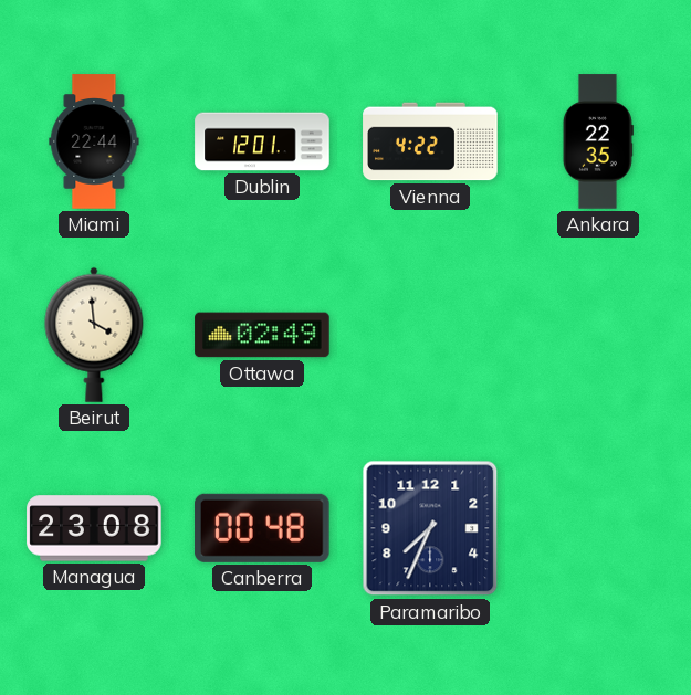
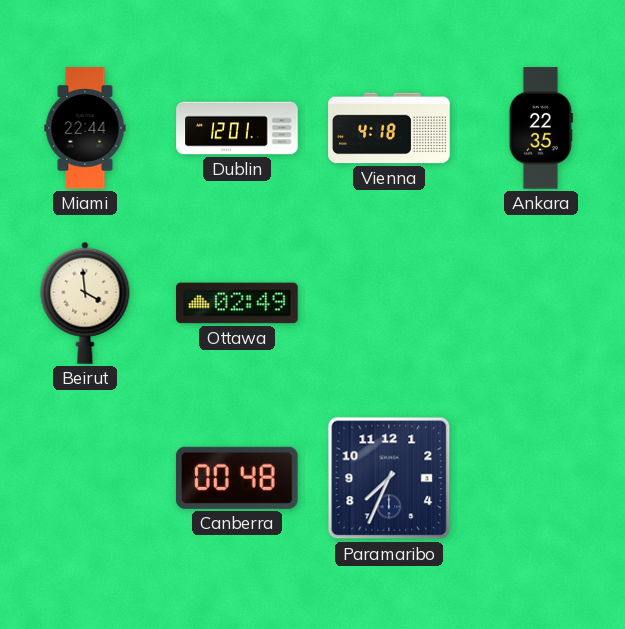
Vienna: 4:22 -> 4:18 (389, 128)
Managua: 23:08 -> none (94, 528)
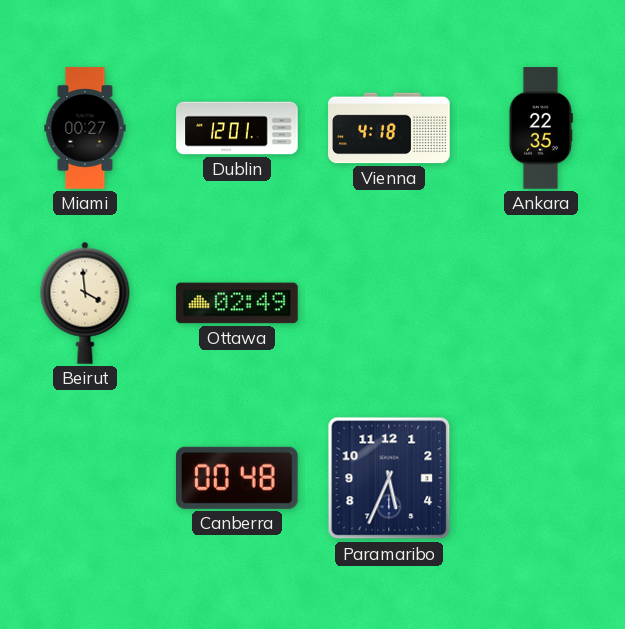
Miami: 22:44 -> 00:27 (85, 128)
Paramaribo: 7:34 -> 5:34 (389, 478)
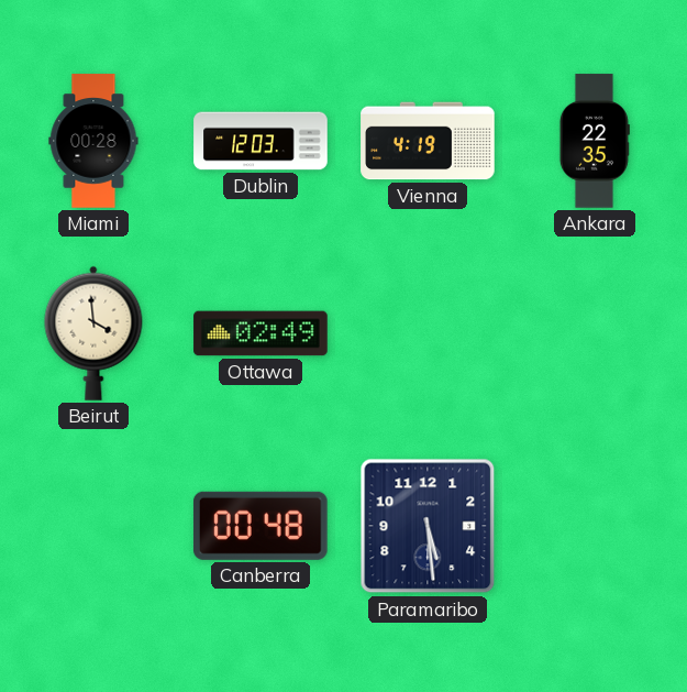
Miami: 00:27 -> 00:28 (93, 141)
Dublin: 12:01 -> 12:03 (261, 141)
Vienna: 4:18 -> 4:19 (428, 141)
Paramaribo: 5:34 -> 5:29 (428, 526)
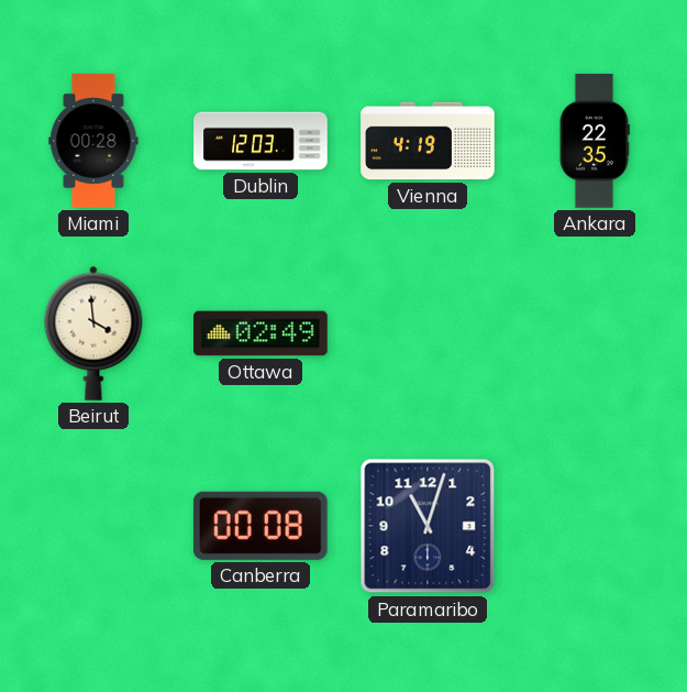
Canberra: 00:48 -> 00:08 (261, 526)
Paramaribo: 5:29 -> 11:03 (428, 526)
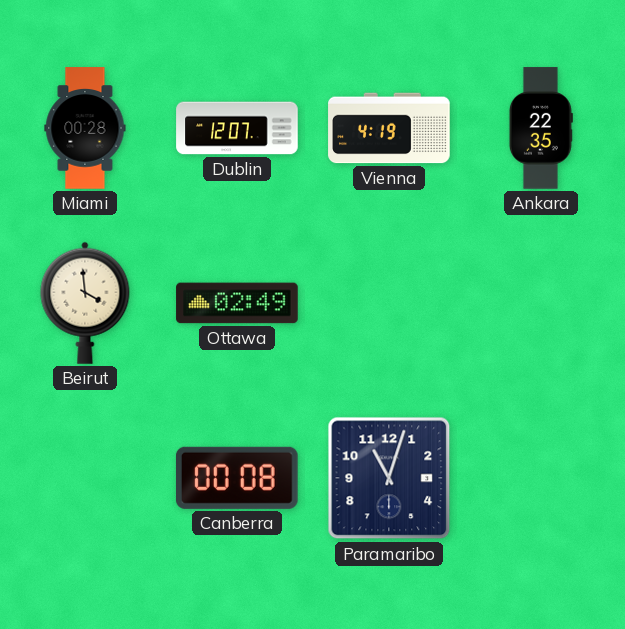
Dublin: 12:03 -> 12:07 (237, 128)
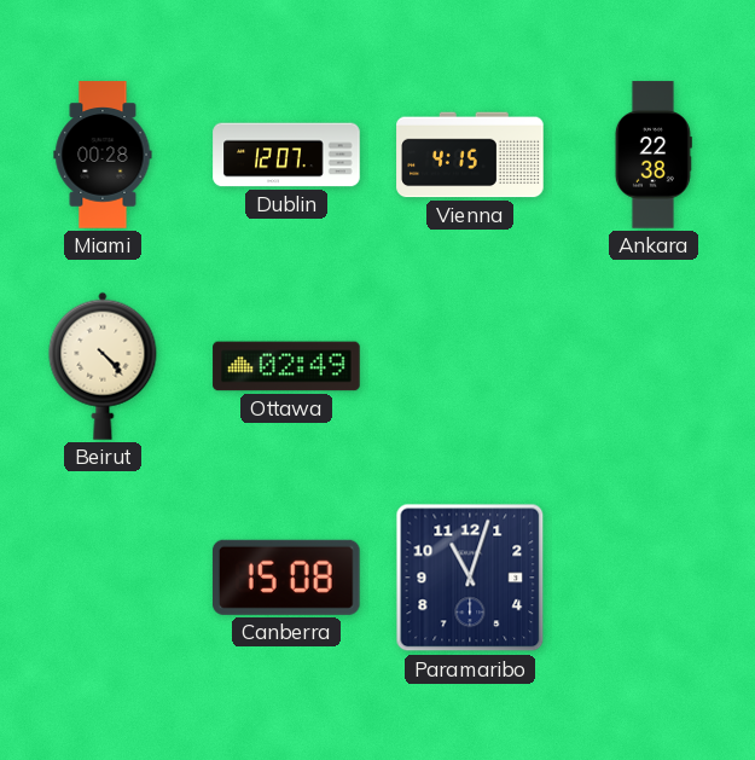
Vienna: 4:19 -> 4:15 (470, 155)
Ankara: 22:35 -> 22:38 (654, 155)
Beirut: 3:59 -> 4:23 (103, 366)
Canberra: 00:08 -> 15:08 (286, 578)
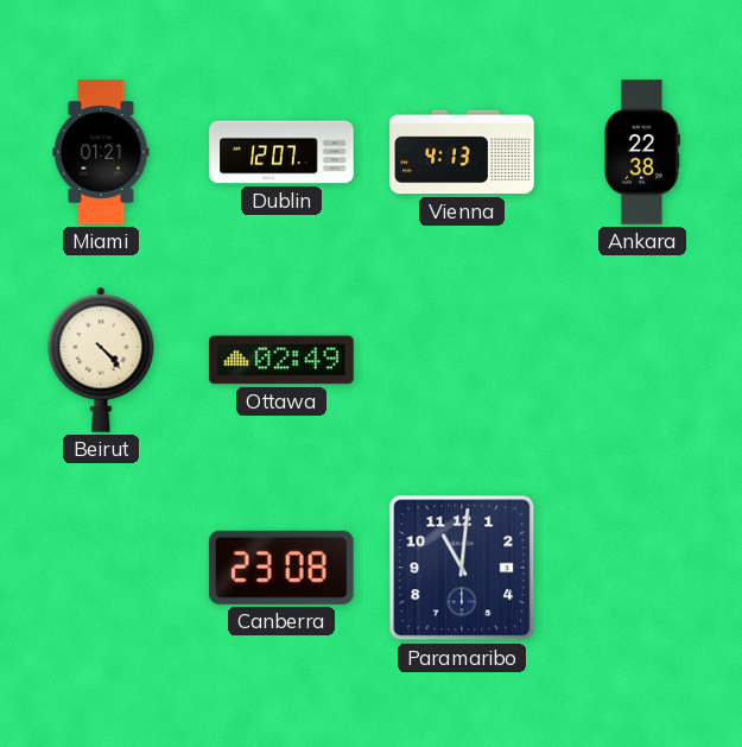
Miami: 00:28 -> 01:21 (101, 152)
Vienna: 4:15 -> 4:13 (462, 152)
Canberra: 15:08 -> 23:08 (281, 568)
Paramaribo: 11:03 -> 11:01 (462, 568)
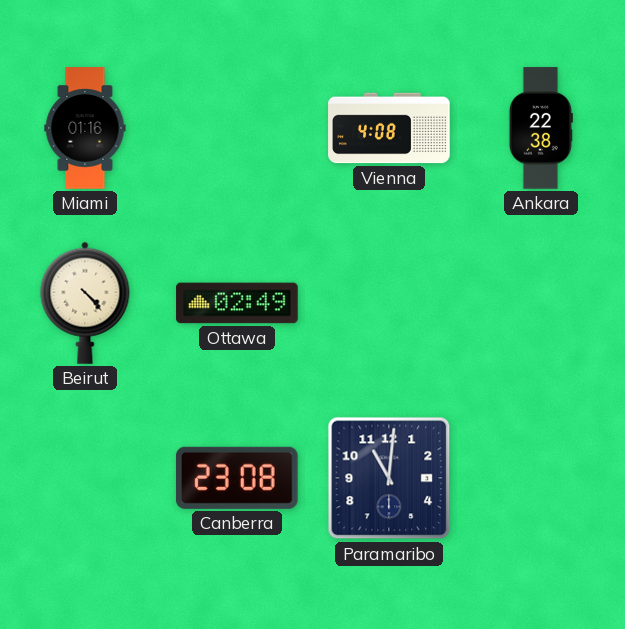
Miami: 01:21 -> 01:16 (85, 128)
Dublin: 12:07 -> none (281, 152)
Vienna: 4:13 -> 4:08 (389, 128)
